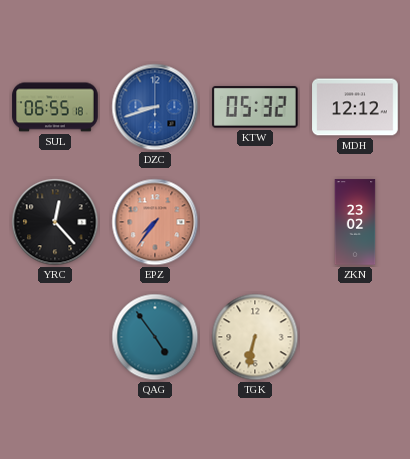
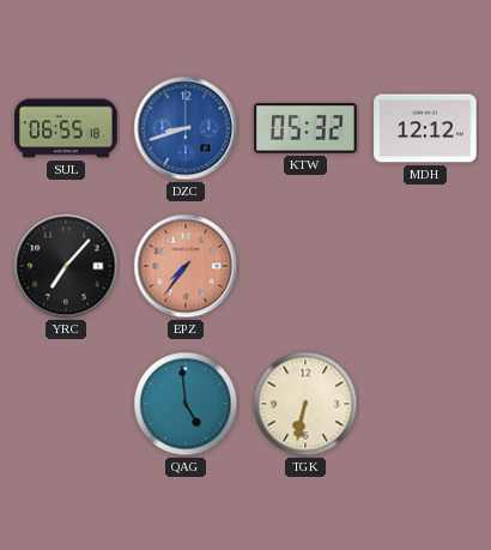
YRC: 12:23 -> 7:07 (66, 266)
ZKN: 23:02 -> none (355, 222)
QAG: 4:54 -> 4:59 (186, 404)
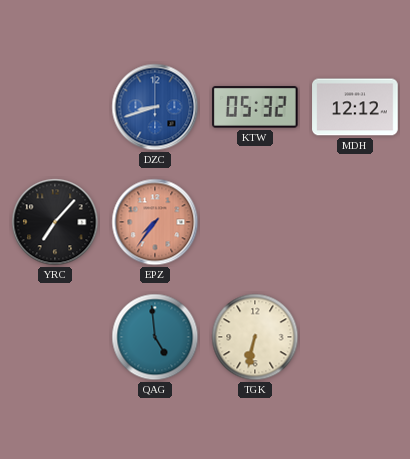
SUL: 06:55 -> none (66, 128)
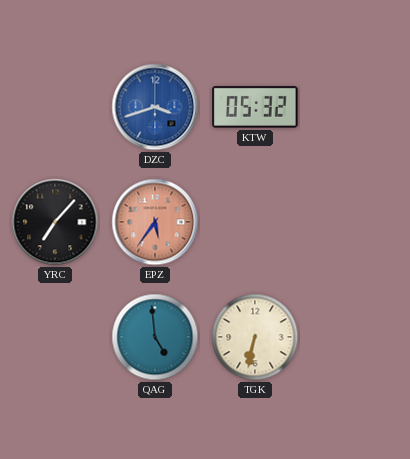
DZC: 8:42 -> 3:42 (155, 107)
MDH: 12:12 -> none (355, 107)
EPZ: 7:36 -> 5:36 (155, 222)
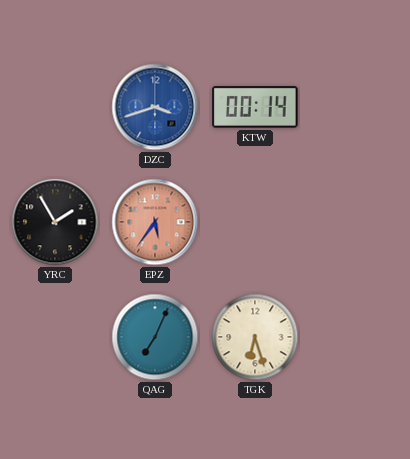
KTW: 05:32 -> 00:14 (256, 108)
YRC: 7:07 -> 1:55 (55, 222)
QAG: 4:59 -> 7:04 (155, 337)
TGK: 6:32 -> 6:27 (255, 337)
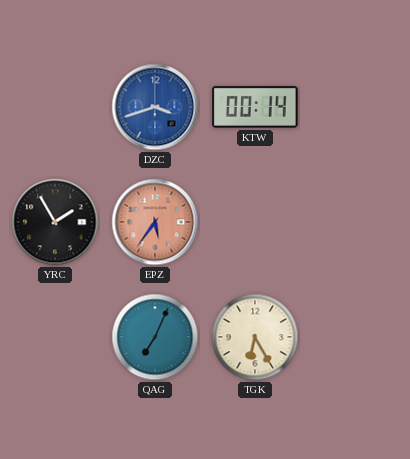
TGK: 6:27 -> 6:25 (255, 337)
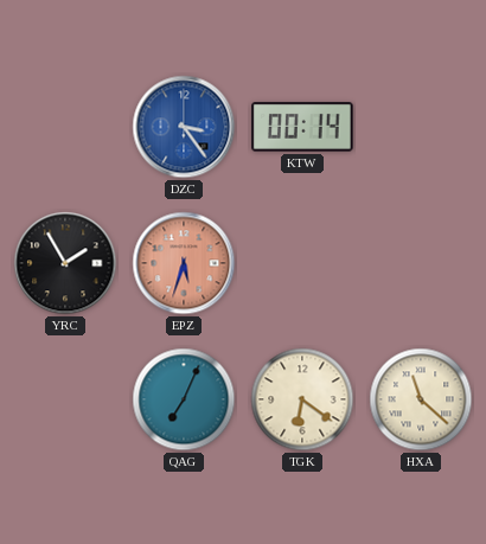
DZC: 3:42 -> 3:24 (184, 127)
EPZ: 5:36 -> 5:33 (184, 263)
TGK: 6:25 -> 6:21 (302, 399)
HXA: none -> 11:22 (421, 399)
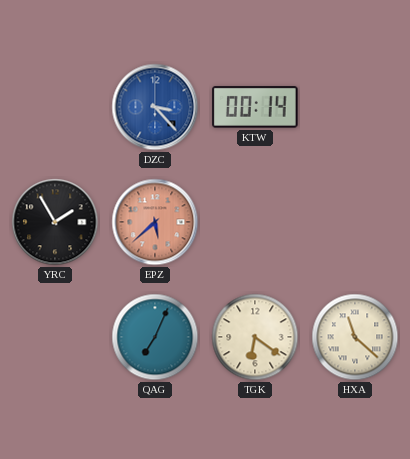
DZC: 3:24 -> 3:23 (155, 107)
EPZ: 5:33 -> 5:38 (155, 222)
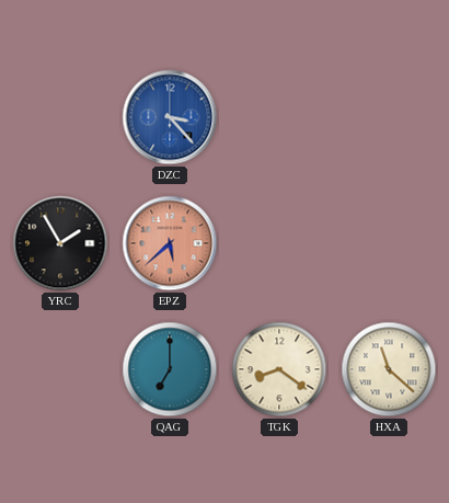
KTW: 00:14 -> none (256, 108)
QAG: 7:04 -> 7:00 (170, 369)
TGK: 6:21 -> 8:21 (279, 369)
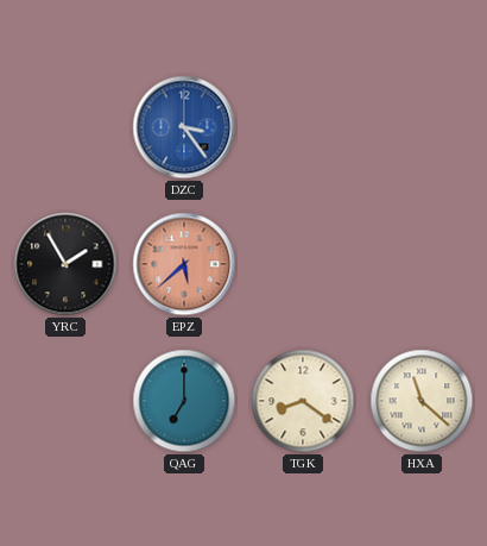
DZC: 3:23 -> 3:24 (184, 127)
